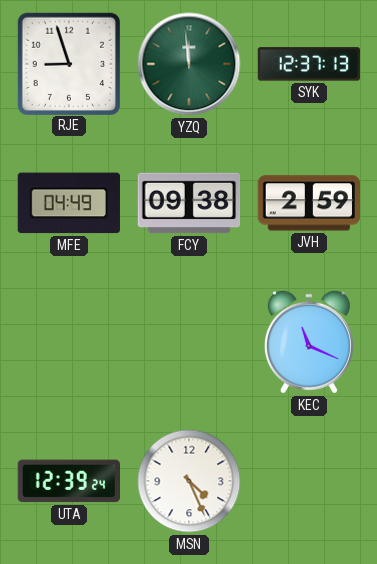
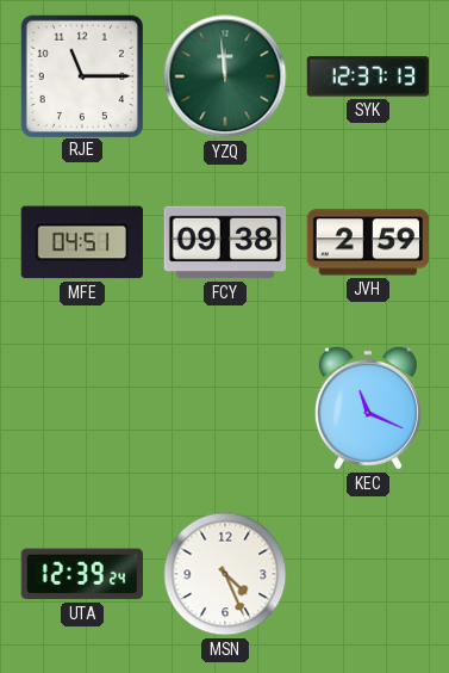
RJE: 8:57 -> 11:15 (81, 75)
MFE: 04:49 -> 04:51 (82, 242)
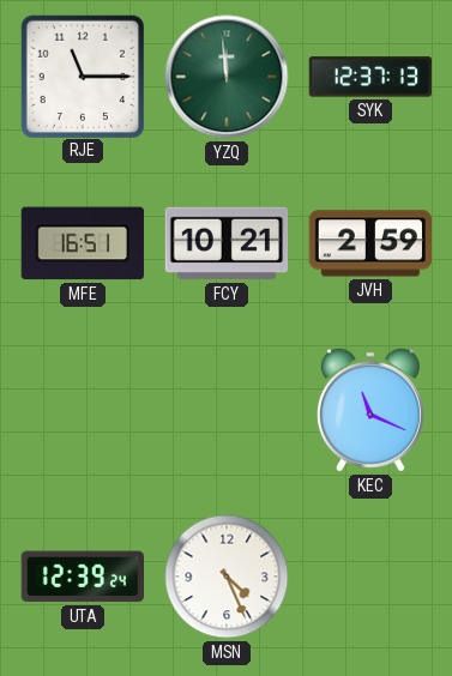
MFE: 04:51 -> 16:51 (83, 243)
FCY: 09:38 -> 10:21 (227, 243)
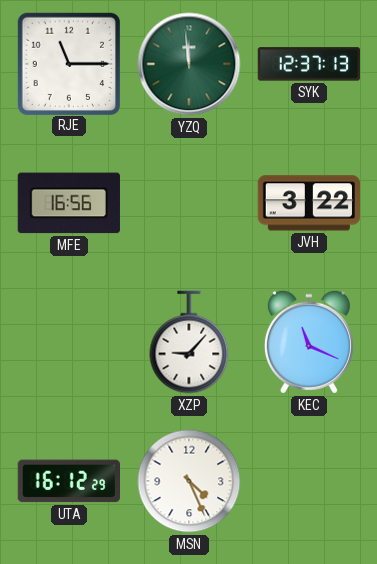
MFE: 16:51 -> 16:56 (69, 203)
FCY: 10:21 -> none (227, 243)
JVH: 2:59 -> 3:22 (308, 203)
XZP: none -> 9:07 (189, 342)
UTA: 12:39 -> 16:12 (68, 481)
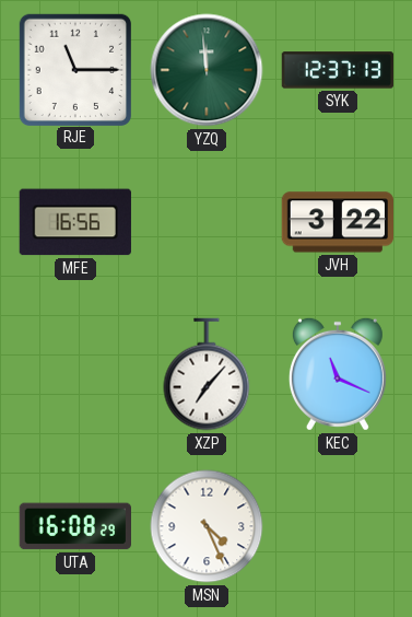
XZP: 9:07 -> 7:07 (207, 374)
UTA: 16:12 -> 16:08 (74, 526)
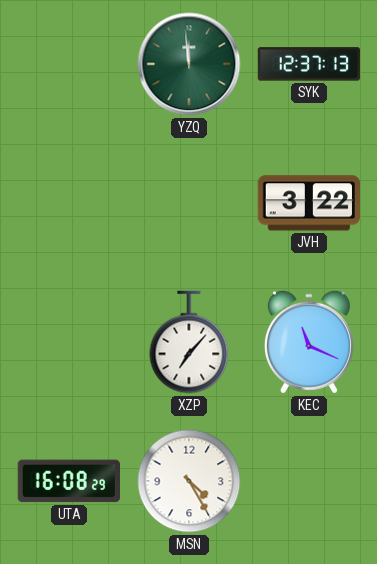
RJE: 11:15 -> none (74, 69)
MFE: 16:56 -> none (75, 222)
MSN: 4:26 -> 4:25 (189, 481)
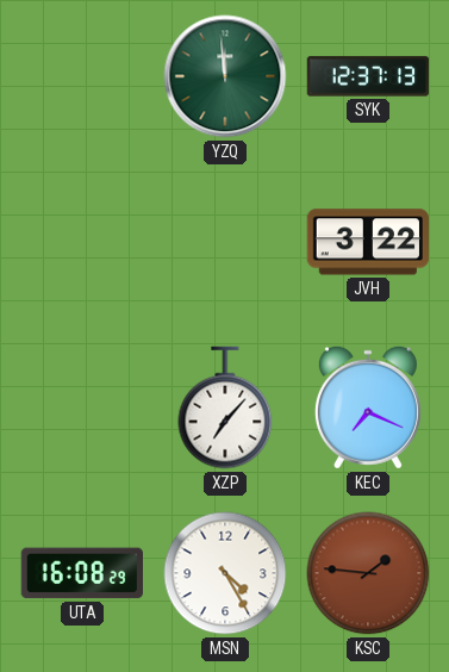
KEC: 11:19 -> 7:19 (368, 407)
KSC: none -> 1:46 (368, 573)
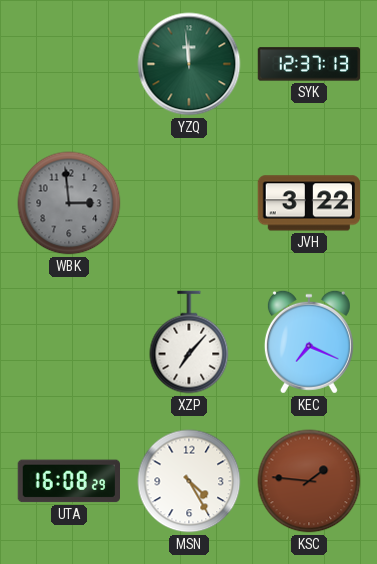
WBK: none -> 2:59 (69, 203)
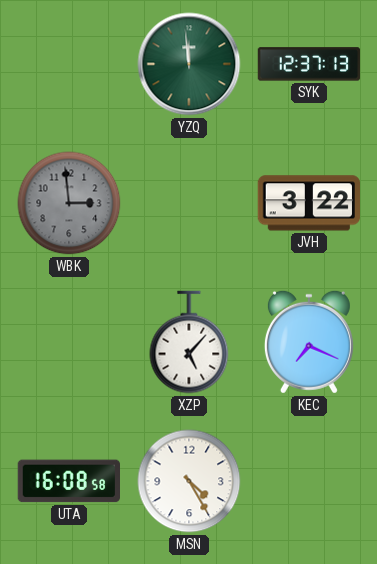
XZP: 7:07 -> 5:07 (189, 342)
UTA: 16:08:29 -> 16:08:58 (68, 481)
KSC: 1:46 -> none (309, 481)
